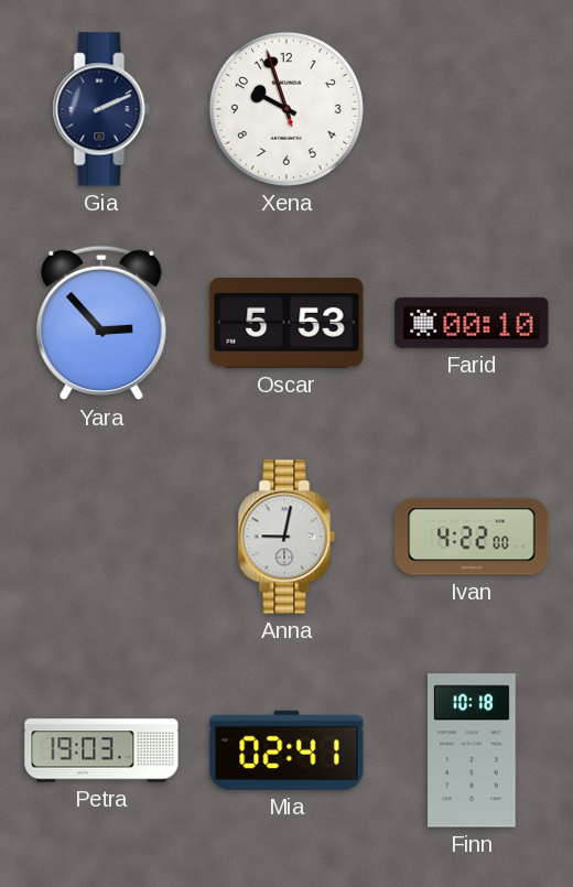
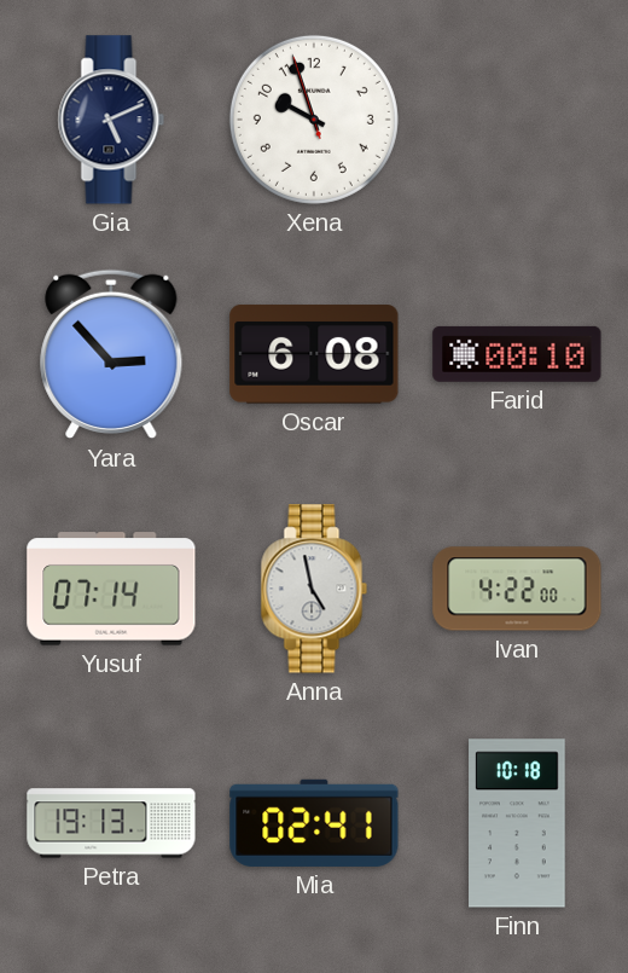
Gia: 2:11 -> 5:11 (111, 120)
Oscar: 5:53 -> 6:08 (314, 354)
Yusuf: none -> 07:14 (111, 589)
Anna: 9:02 -> 4:58 (314, 589)
Petra: 19:03 -> 19:13 (111, 823)
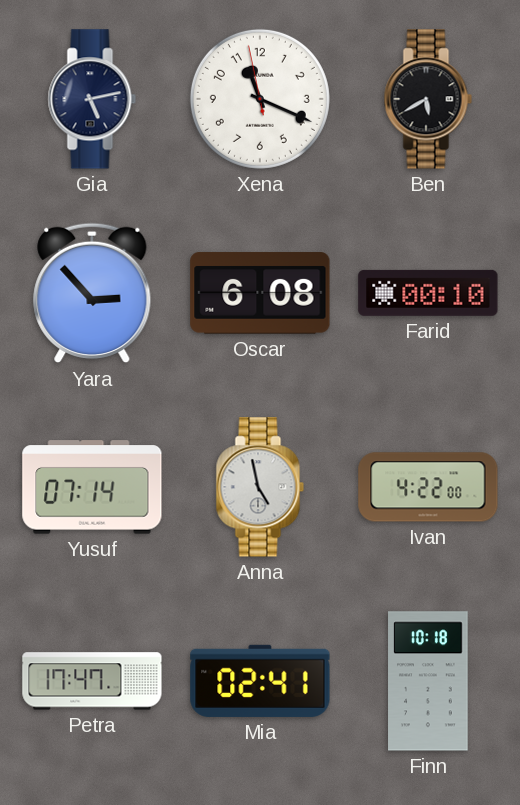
Gia: 5:11 -> 5:13 (92, 99)
Xena: 9:56 -> 11:18 (260, 99)
Ben: none -> 5:40 (428, 99)
Petra: 19:13 -> 17:47 (92, 681)
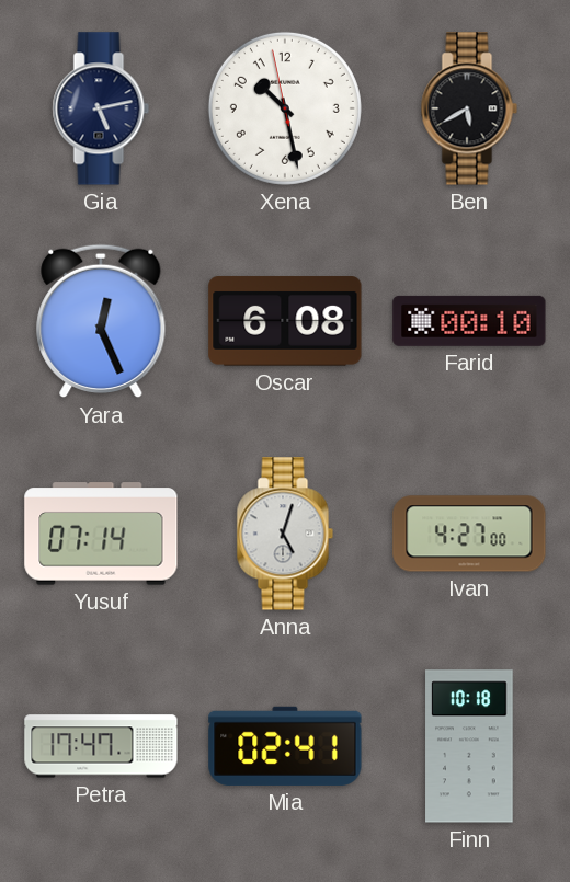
Xena: 11:18 -> 10:27 (285, 108)
Yara: 2:53 -> 12:26 (101, 321)
Anna: 4:58 -> 5:03 (285, 534)
Ivan: 4:22 -> 4:27 (469, 534)
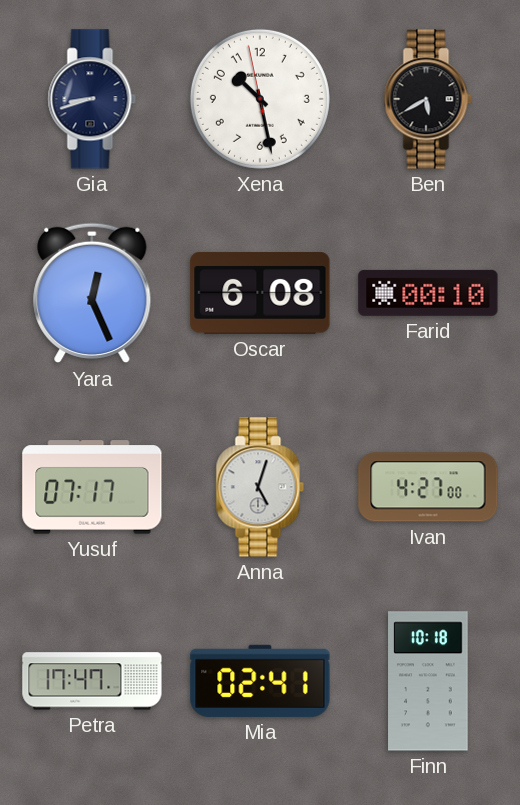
Gia: 5:13 -> 8:42 (92, 99)
Yusuf: 07:14 -> 07:17 (92, 487)
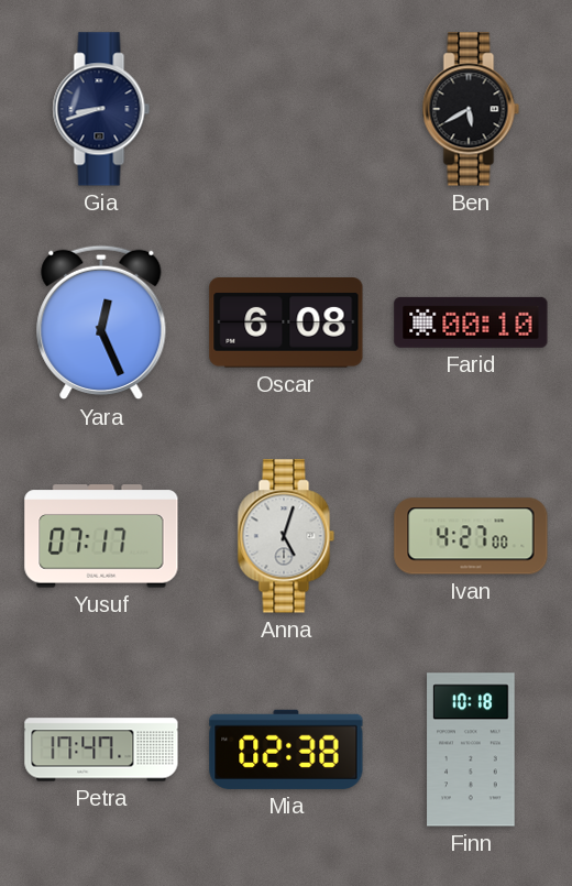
Xena: 10:27 -> none (260, 99)
Mia: 02:41 -> 02:38 (286, 750)
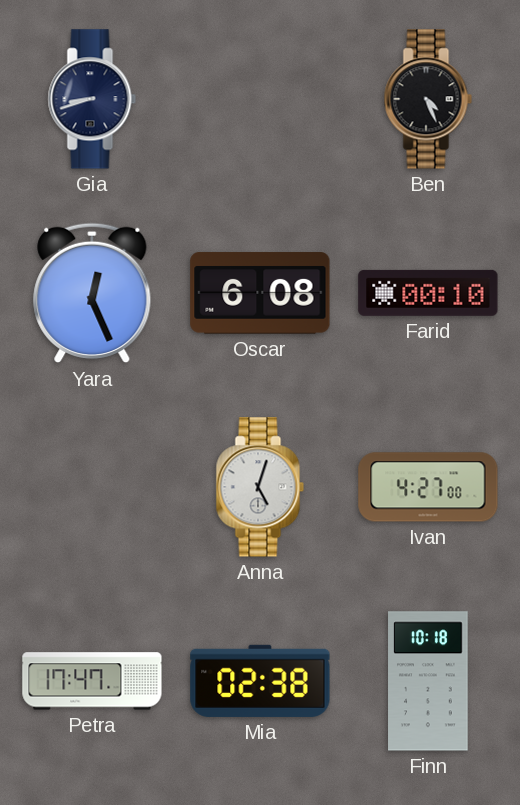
Ben: 5:40 -> 4:26 (428, 99)
Yusuf: 07:17 -> none (101, 536)
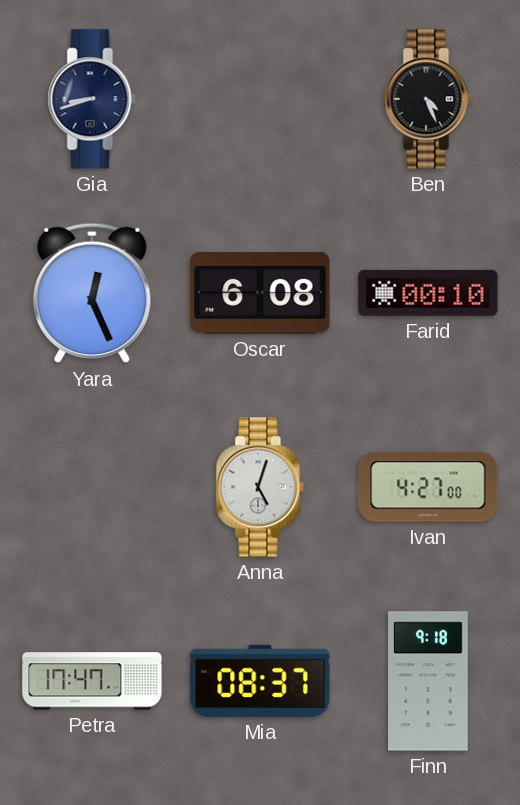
Mia: 02:38 -> 08:37 (260, 681)
Finn: 10:18 -> 9:18 (428, 681)
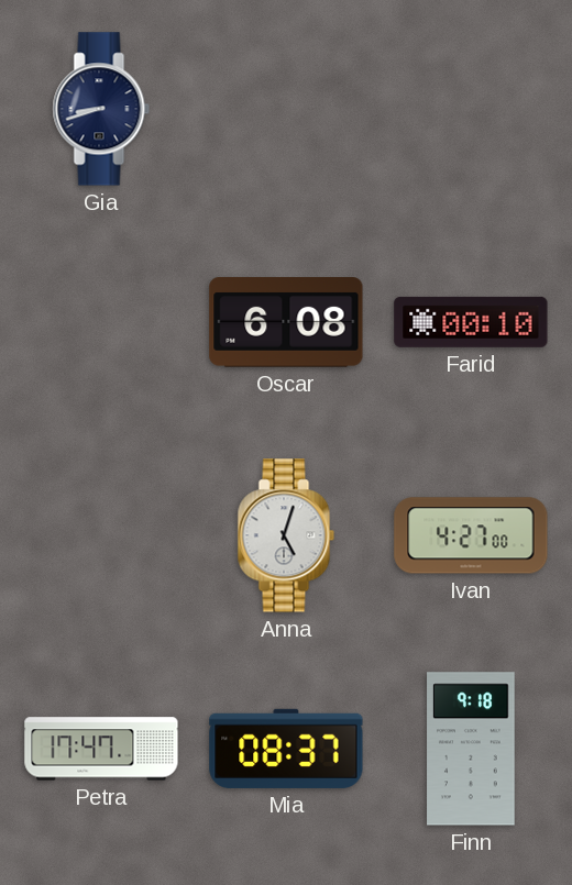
Ben: 4:26 -> none (428, 99)
Yara: 12:26 -> none (92, 293)
